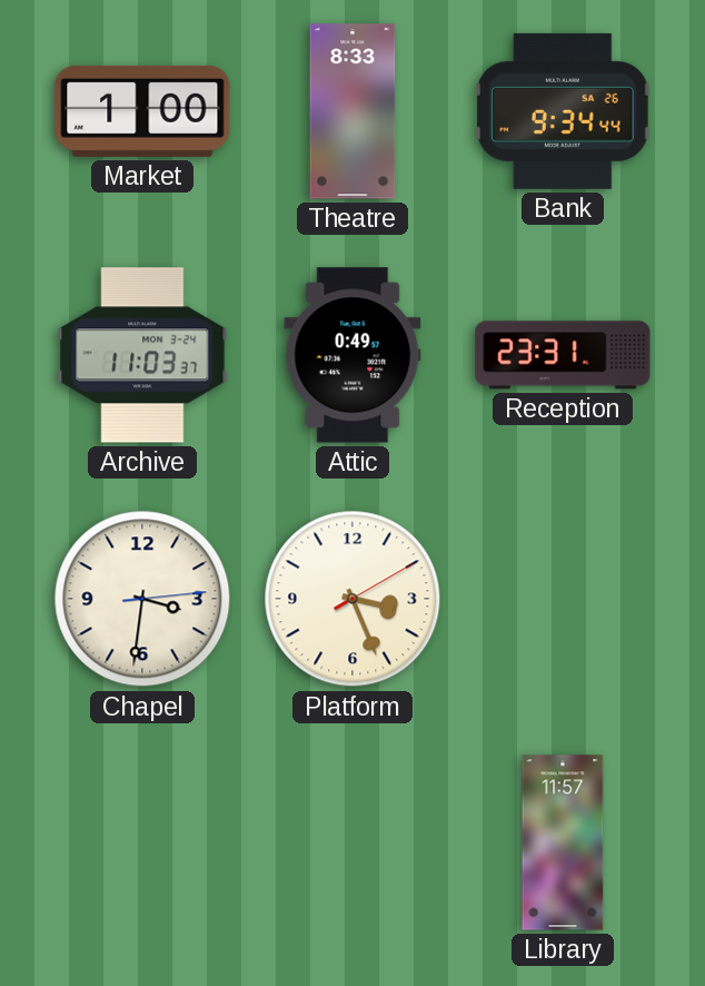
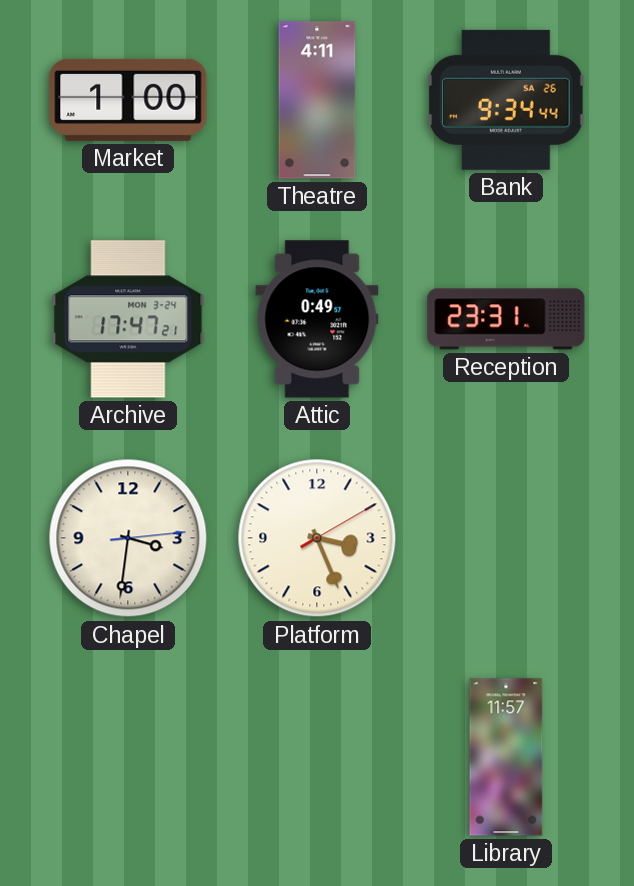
Theatre: 8:33 -> 4:11 (317, 100)
Archive: 11:03 -> 17:47 (128, 319)
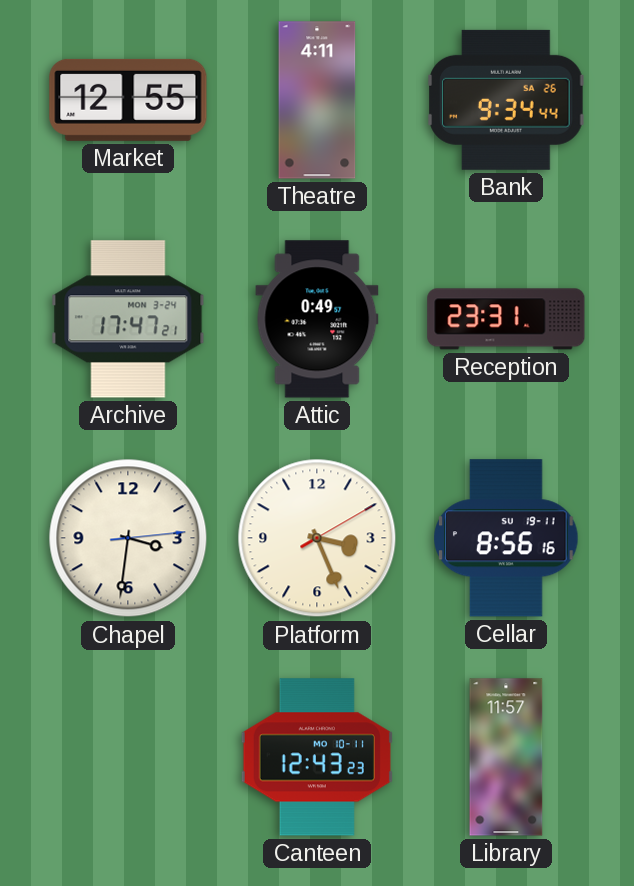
Market: 1:00 -> 12:55 (128, 100)
Cellar: none -> 8:56 (506, 538)
Canteen: none -> 12:43 (317, 757)
